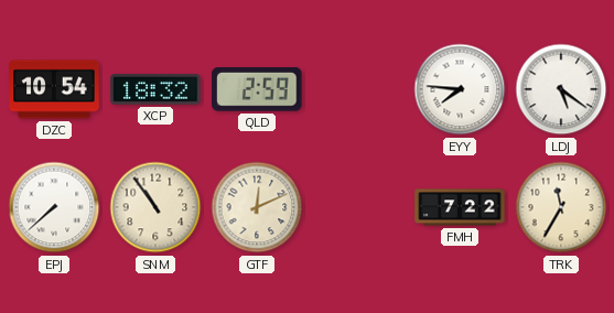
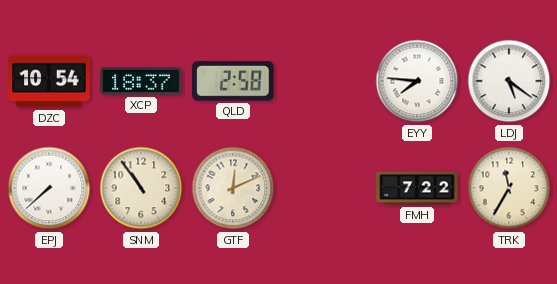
XCP: 18:32 -> 18:37 (141, 82)
QLD: 2:59 -> 2:58 (233, 82)
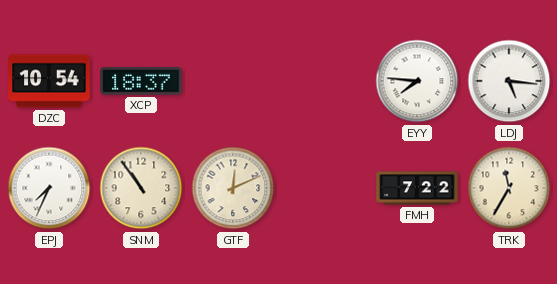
QLD: 2:58 -> none (233, 82)
LDJ: 5:21 -> 5:16 (509, 81)
EPJ: 7:38 -> 7:34 (49, 188)
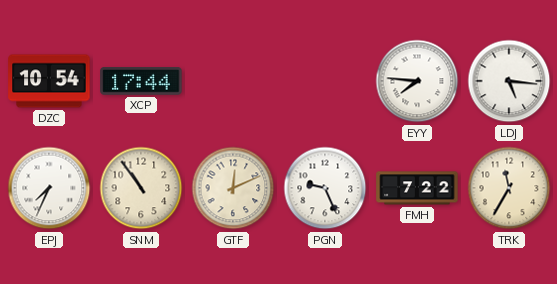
XCP: 18:37 -> 17:44 (141, 82)
PGN: none -> 9:26 (325, 188)
